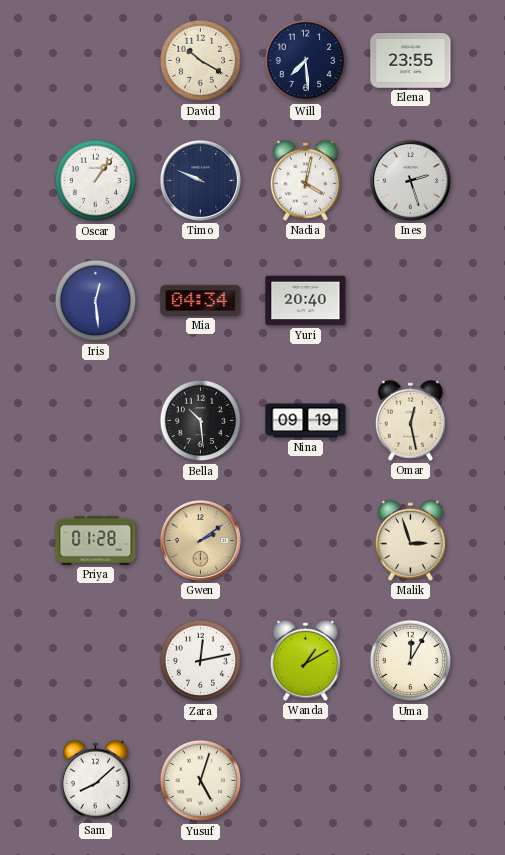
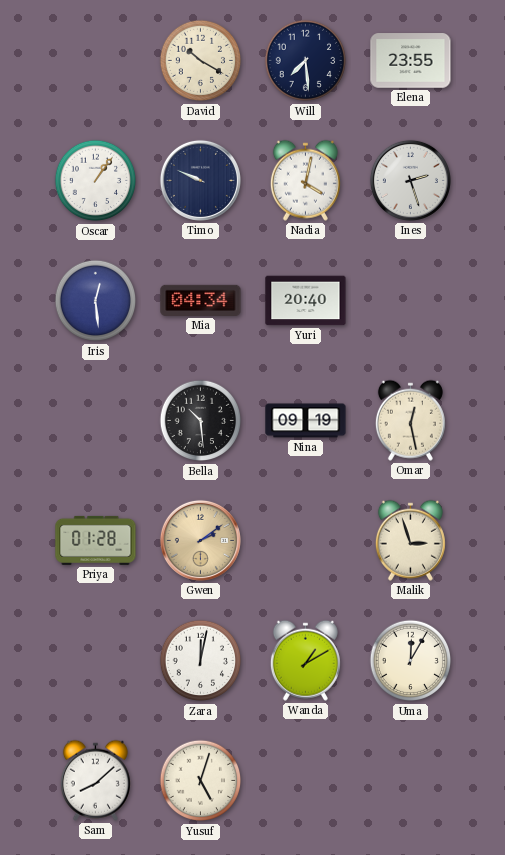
Zara: 12:13 -> 12:02 (201, 661)
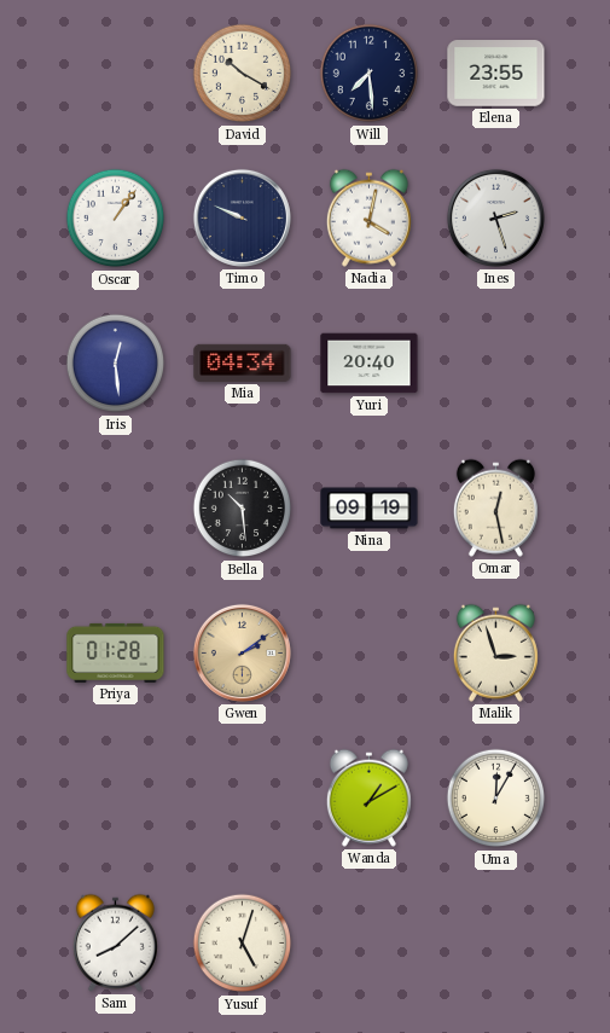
Zara: 12:02 -> none (201, 661)
